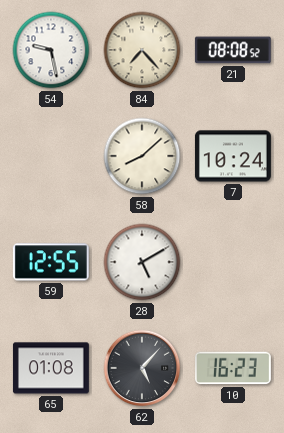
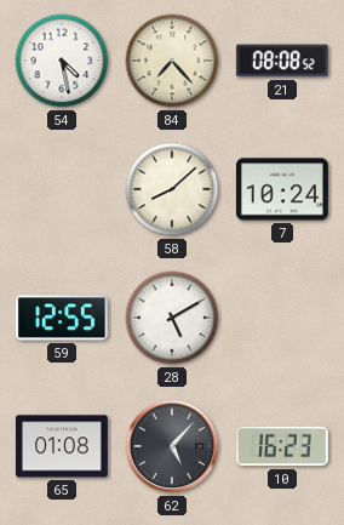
54: 9:28 -> 4:28 (62, 61)
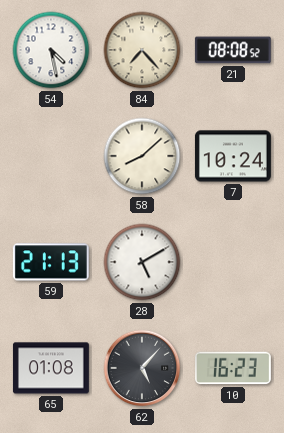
59: 12:55 -> 21:13 (51, 262)
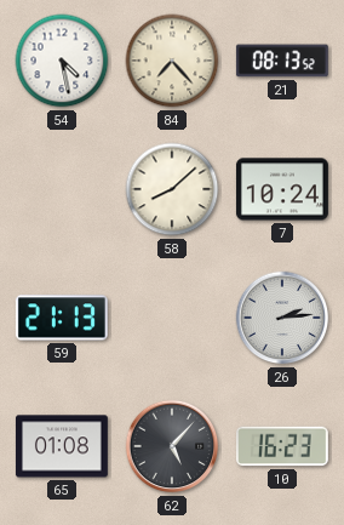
21: 08:08 -> 08:13 (282, 61)
28: 5:10 -> none (142, 262)
26: none -> 2:14 (282, 318)
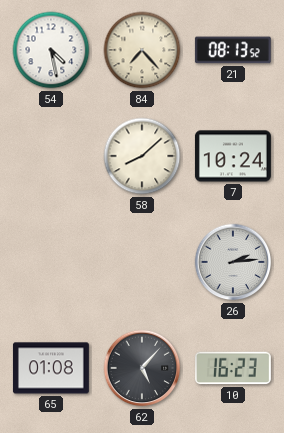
59: 21:13 -> none (62, 318)
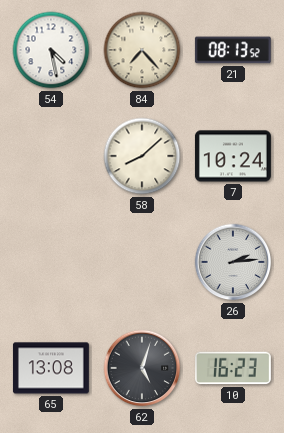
65: 01:08 -> 13:08 (51, 368)
62: 5:07 -> 5:03 (142, 368)
